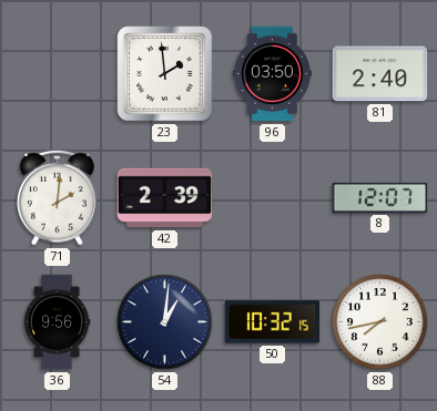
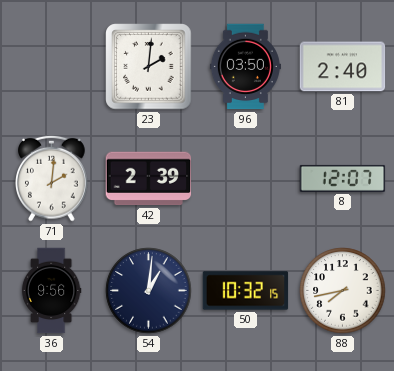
23: 1:59 -> 2:01 (149, 67)
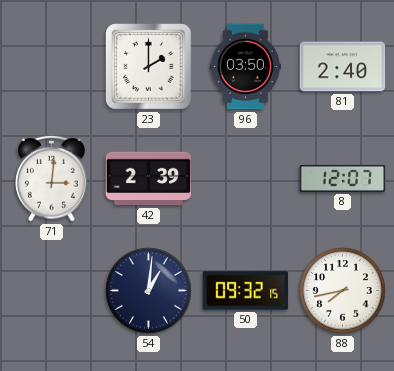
23: 2:01 -> 2:00 (149, 67)
71: 2:01 -> 3:01 (52, 178)
36: 9:56 -> none (51, 291)
50: 10:32 -> 09:32 (246, 291)
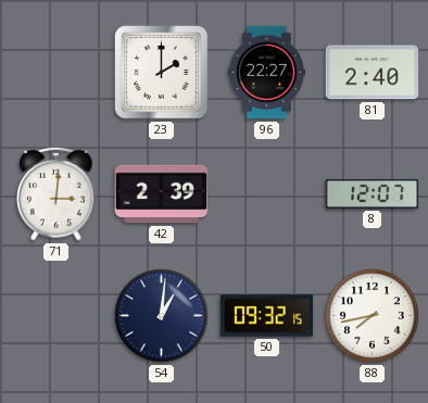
96: 03:50 -> 22:27 (266, 73)
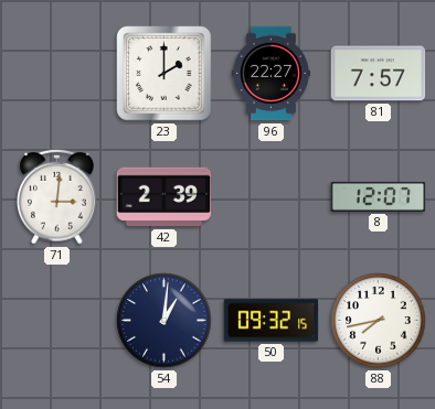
81: 2:40 -> 7:57 (379, 74)
